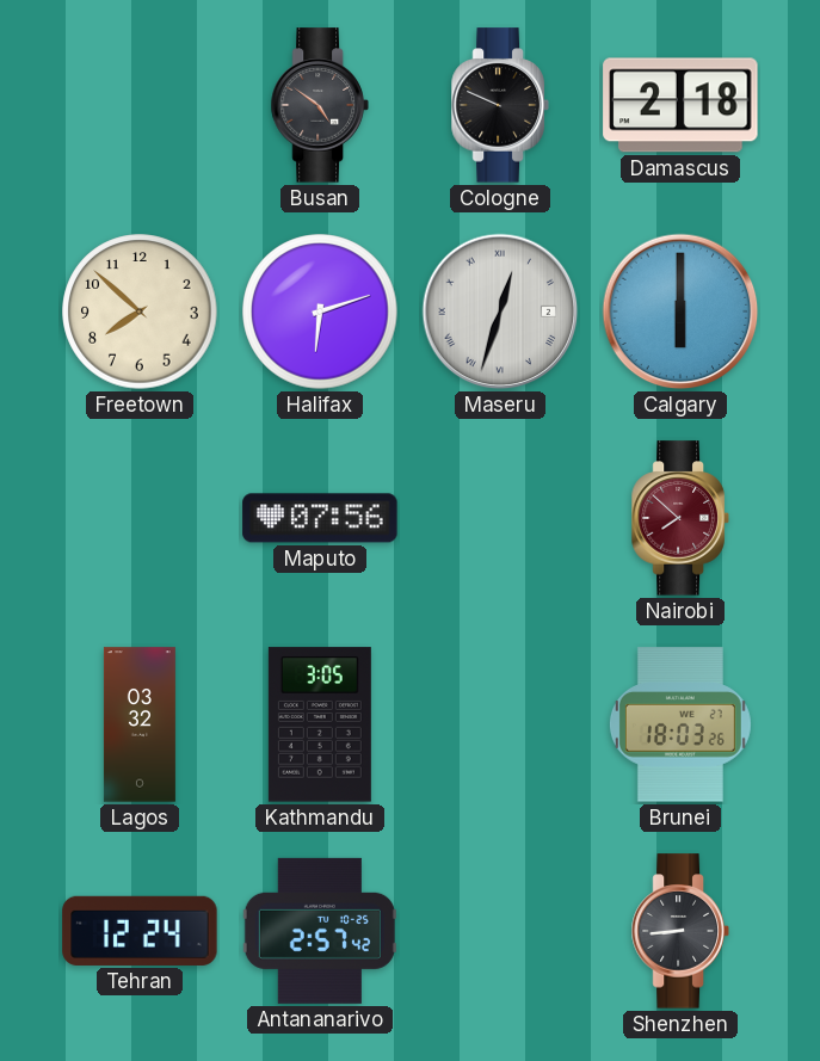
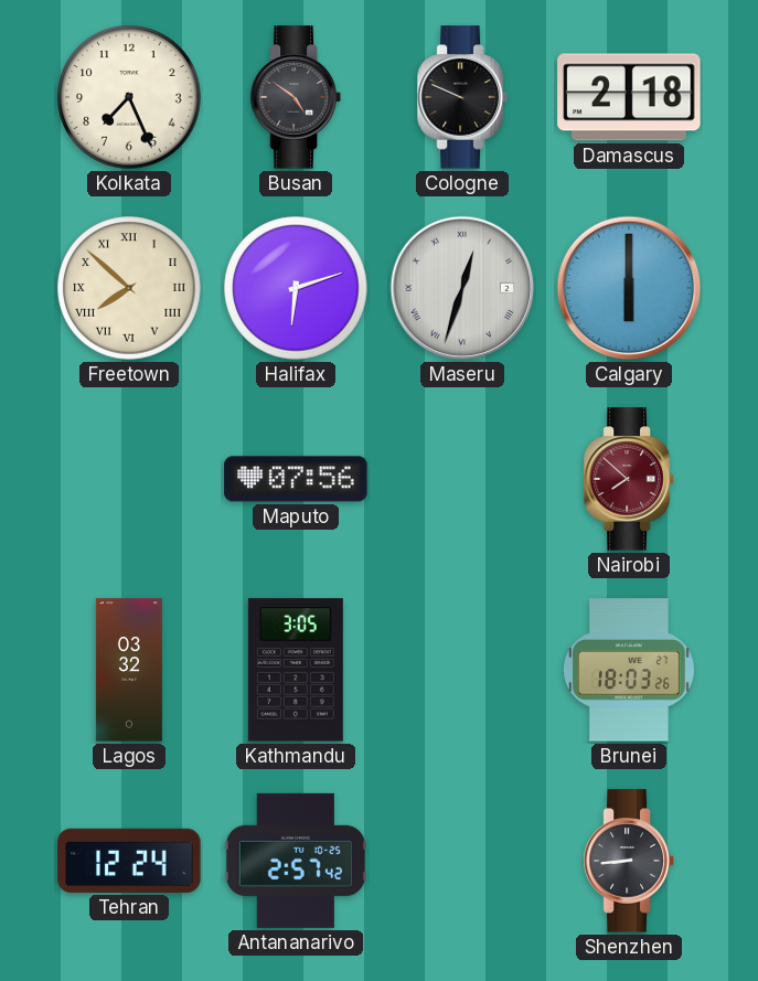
Kolkata: none -> 7:26 (129, 97)
Freetown numerals: Arabic -> Roman (129, 288)
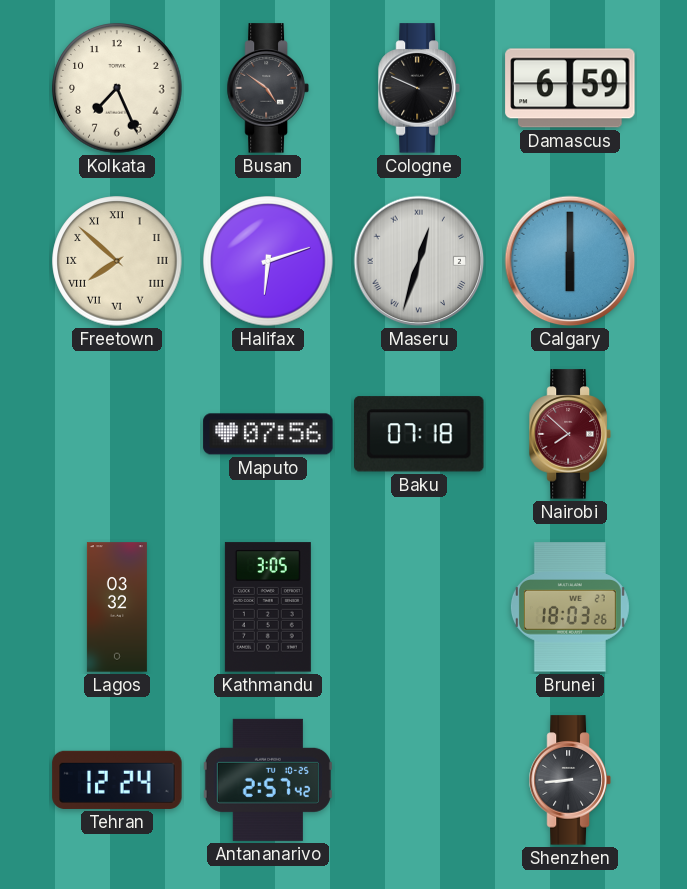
Damascus: 2:18 -> 6:59 (570, 88)
Baku: none -> 07:18 (420, 434)
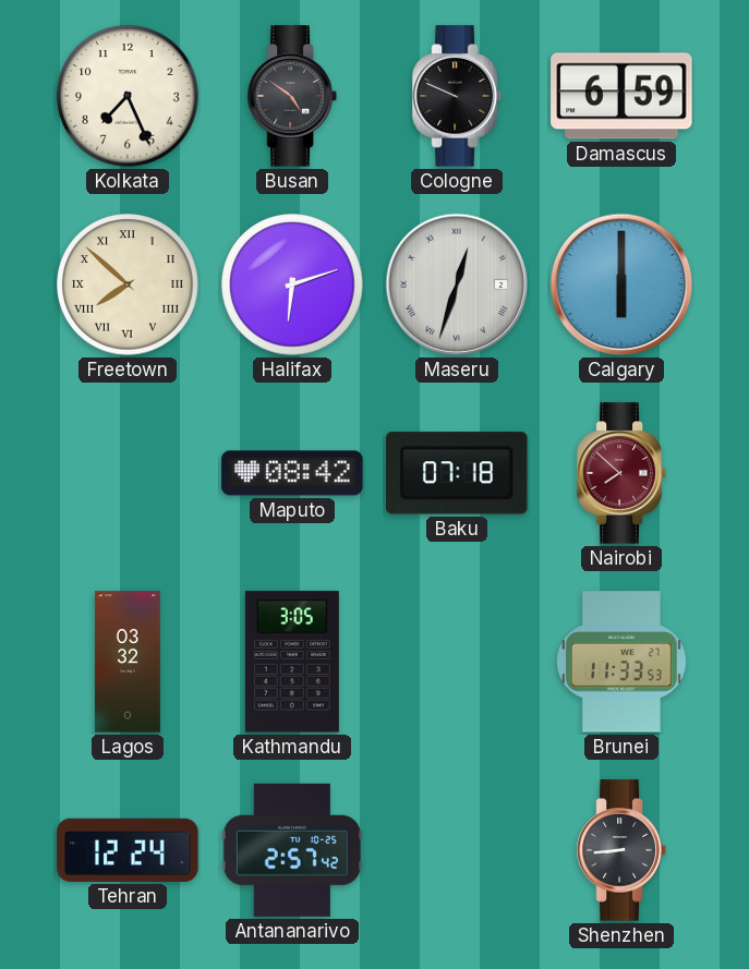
Maputo: 07:56 -> 08:42 (292, 473)
Brunei: 18:03 -> 11:33 (621, 662)
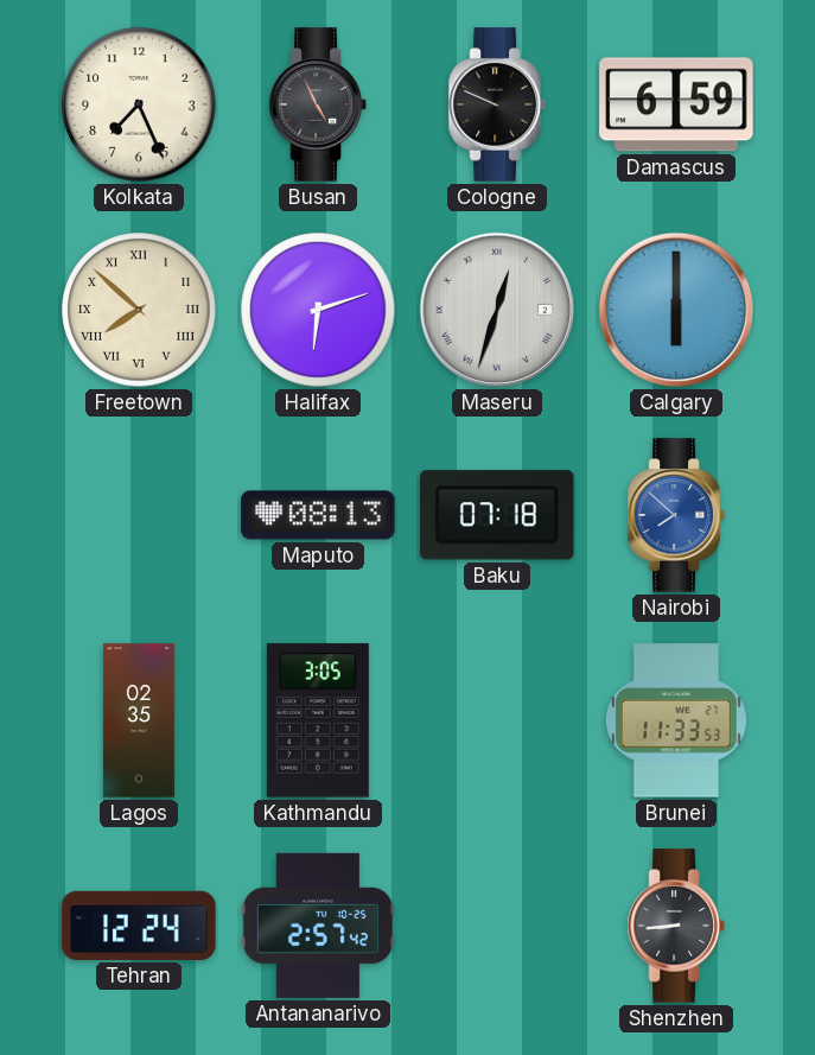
Busan: 4:51 -> 4:56 (318, 104)
Maputo: 08:42 -> 08:13 (318, 515)
Nairobi dial: burgundy -> blue (676, 515)
Lagos: 03:32 -> 02:35 (139, 720)
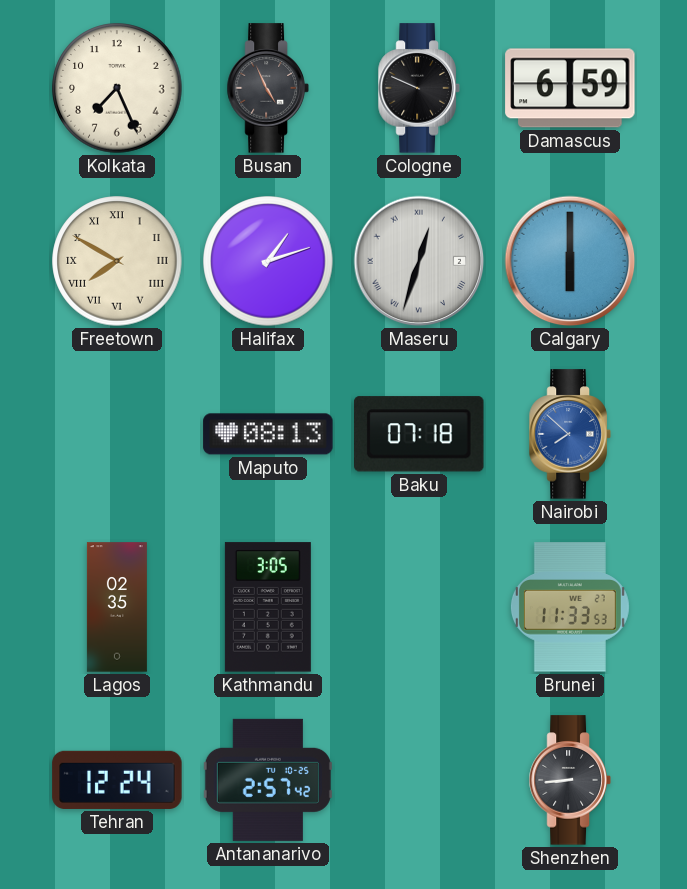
Freetown: 7:52 -> 7:50 (117, 261)
Halifax: 6:12 -> 1:12 (268, 261)
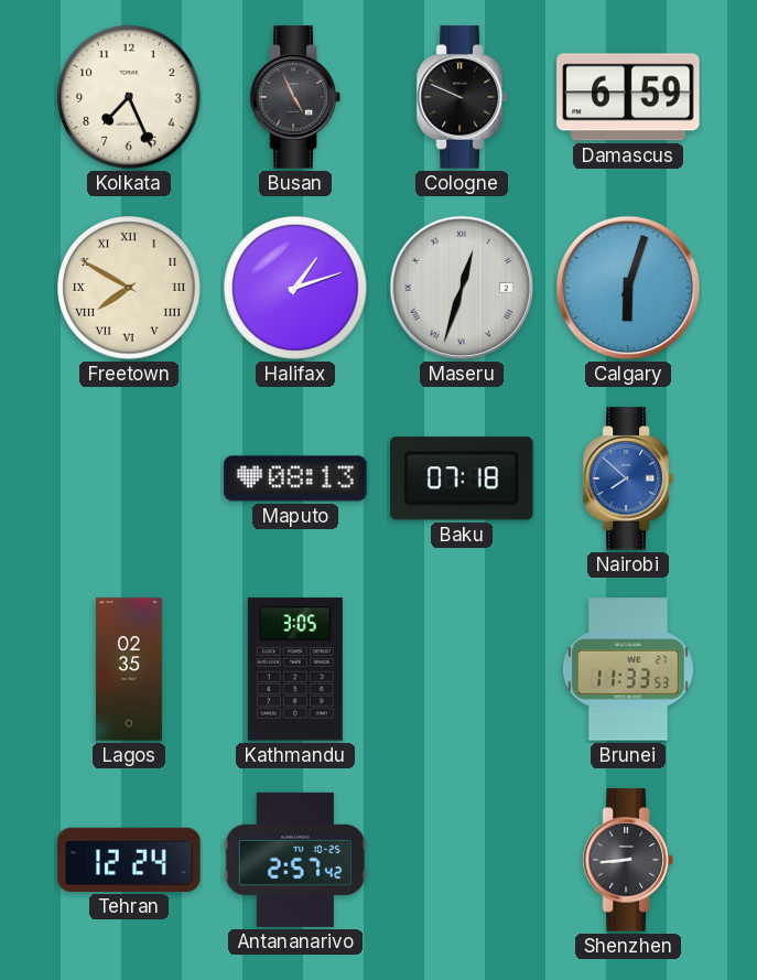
Calgary: 6:00 -> 6:03 (628, 288)
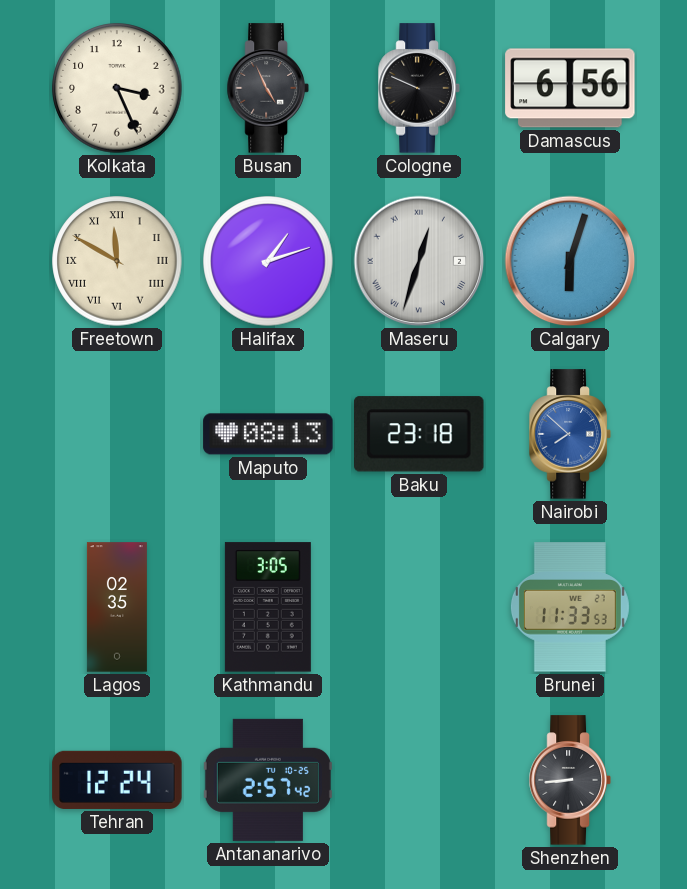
Kolkata: 7:26 -> 3:26 (117, 88)
Damascus: 6:59 -> 6:56 (570, 88)
Freetown: 7:50 -> 11:50 (117, 261)
Baku: 07:18 -> 23:18 (420, 434)
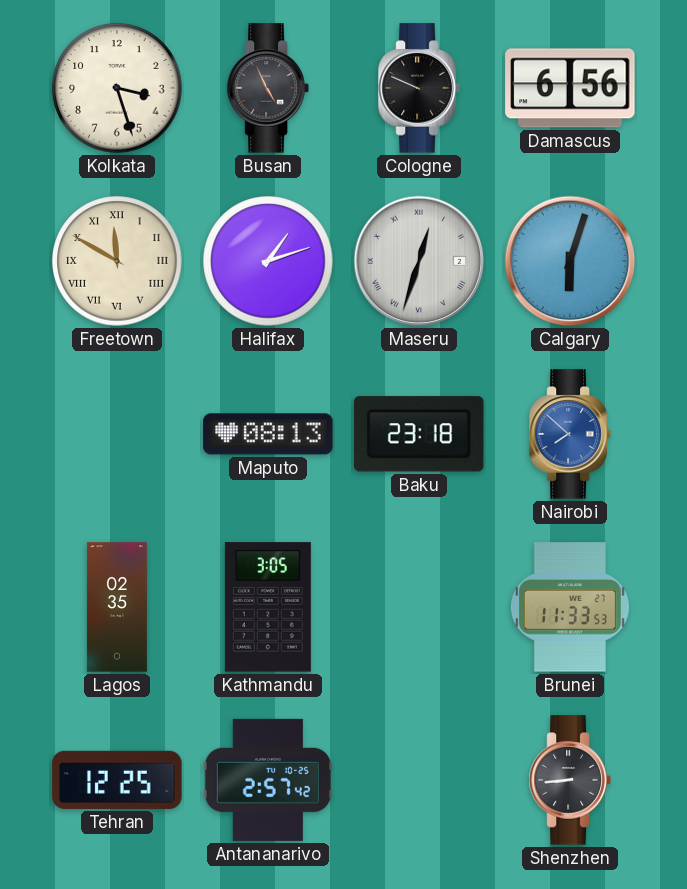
Kolkata: 3:26 -> 3:27 (117, 88)
Tehran: 12:24 -> 12:25 (117, 780)
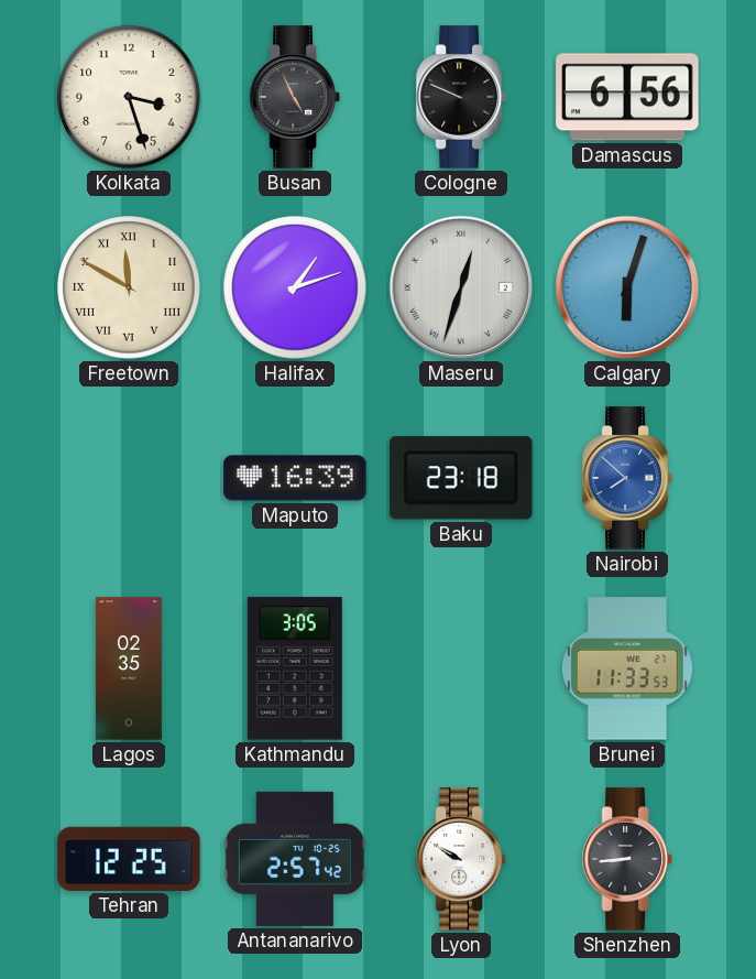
Maputo: 08:13 -> 16:39 (295, 478)
Lyon: none -> 9:50 (461, 859)
